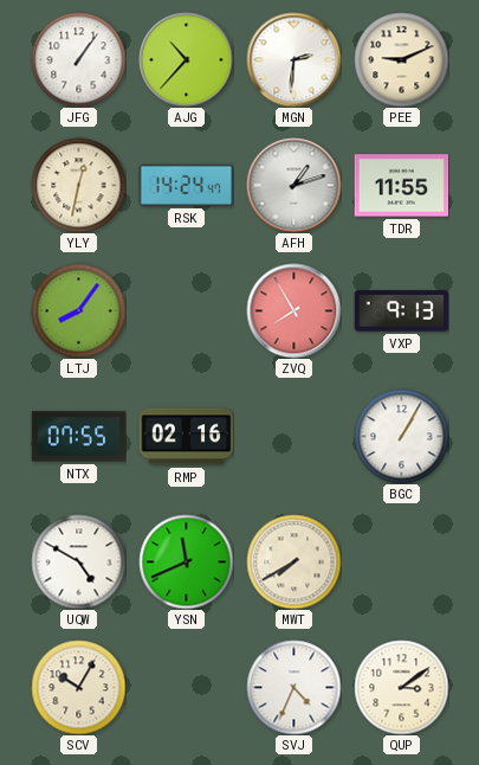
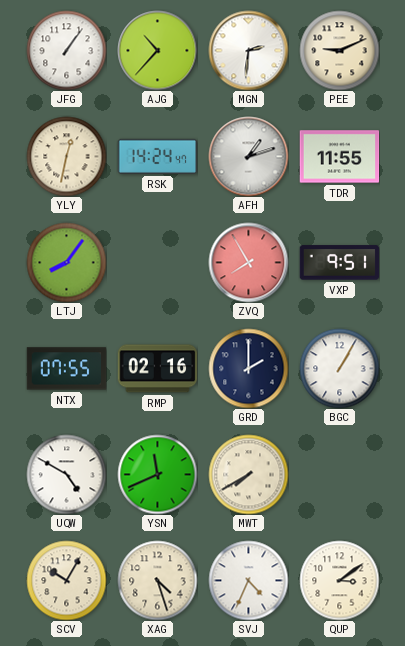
VXP: 9:13 -> 9:51 (339, 263)
GRD: none -> 2:00 (248, 368)
XAG: none -> 4:27 (157, 580)
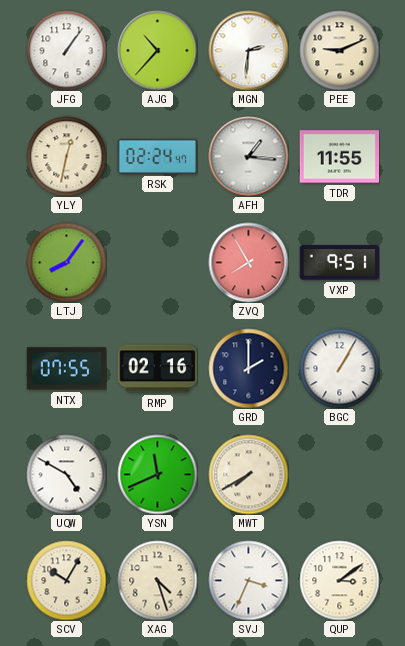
RSK: 14:24 -> 02:24 (157, 156)
AFH: 1:12 -> 1:16 (248, 156)
SVJ: 4:34 -> 3:34 (248, 580)
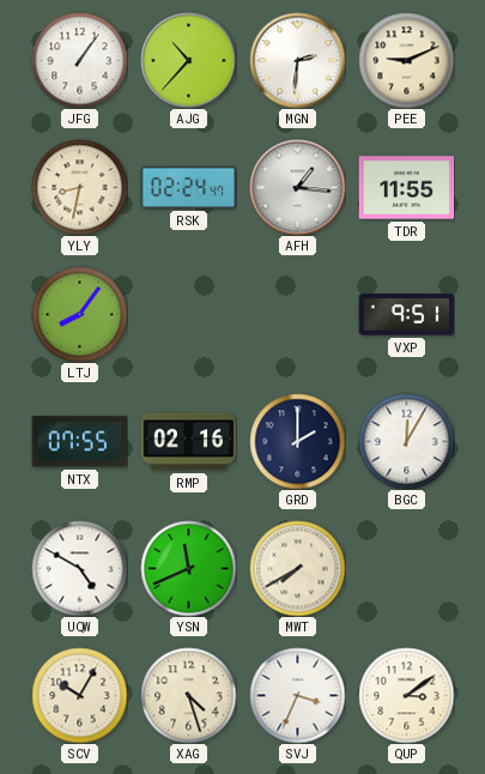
YLY: 12:32 -> 8:32 (79, 187)
ZVQ: 7:55 -> none (248, 262)
BGC: 1:05 -> 12:05 (406, 441)
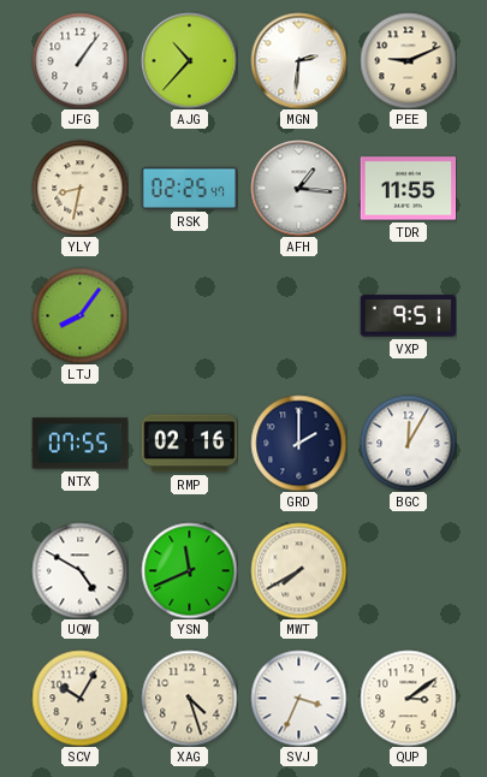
RSK: 02:24 -> 02:25 (189, 188)
